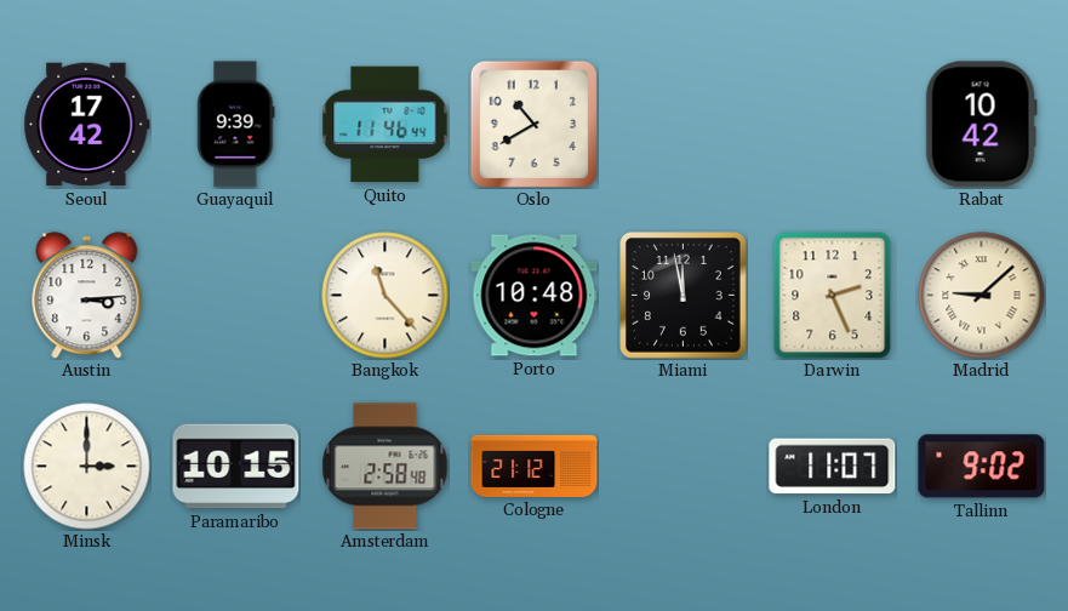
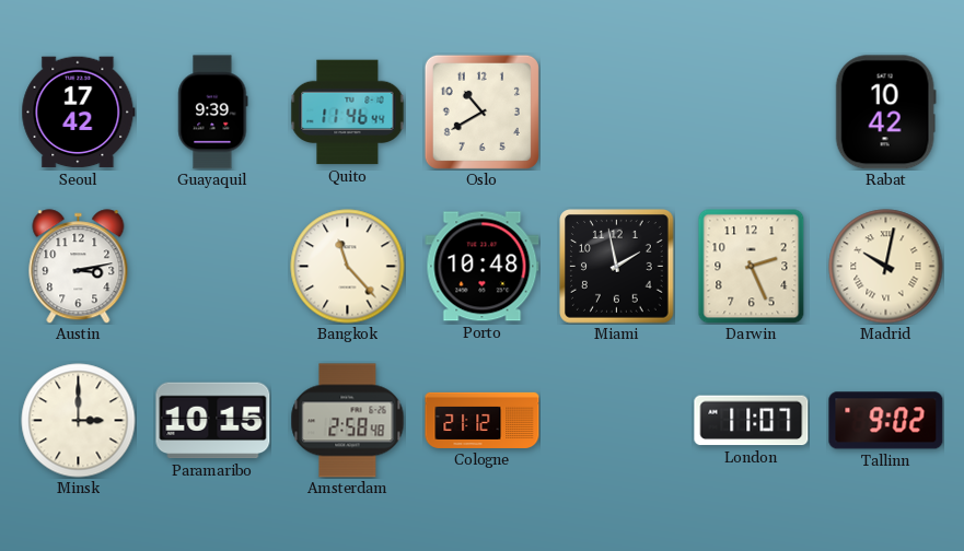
Austin: 3:14 -> 3:13 (79, 267)
Miami: 11:58 -> 1:58 (617, 267)
Madrid: 9:08 -> 10:02 (886, 267)
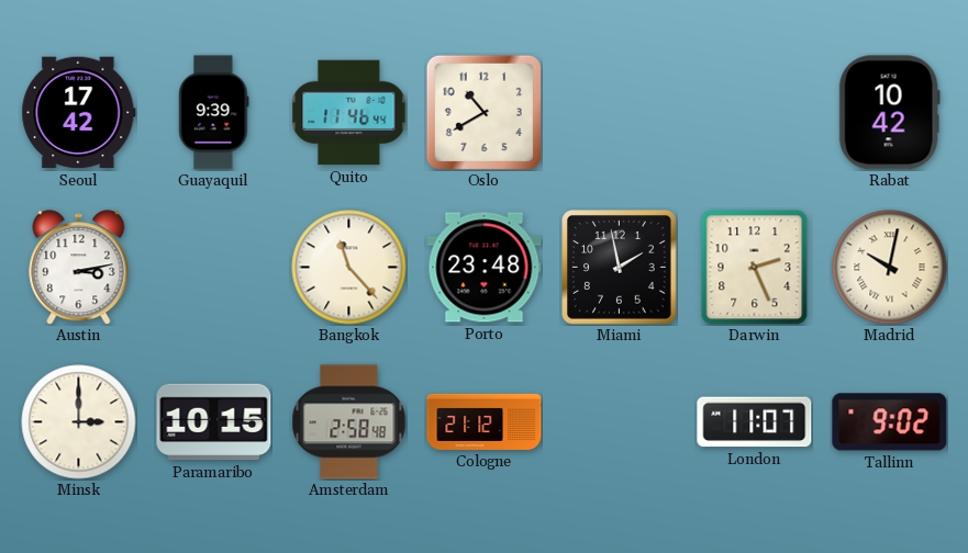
Porto: 10:48 -> 23:48 (485, 268)
